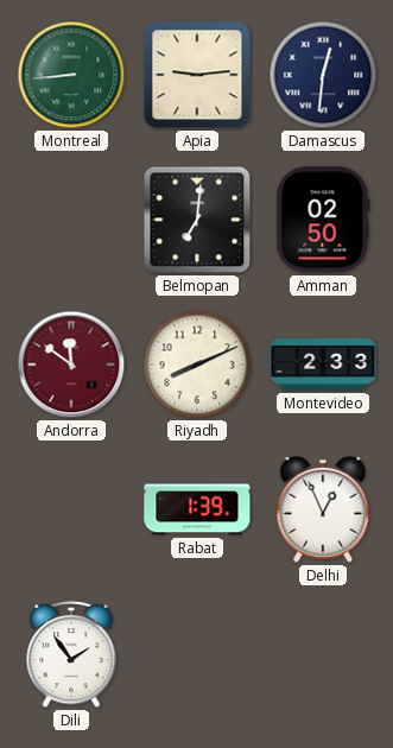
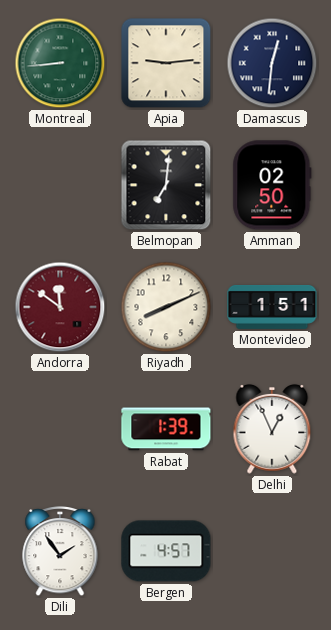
Montevideo: 2:33 -> 1:51 (272, 307)
Bergen: none -> 4:57 (166, 551)
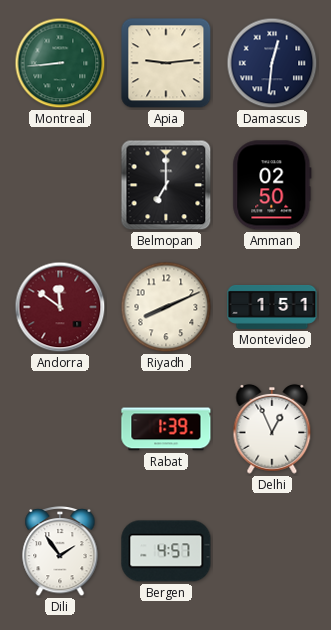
Belmopan: 7:01 -> 7:00 (166, 185)
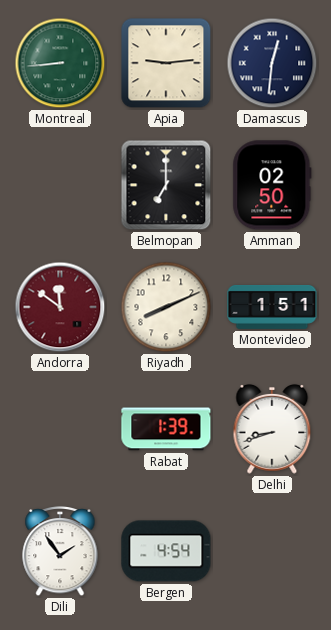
Delhi: 12:56 -> 8:42 (272, 429)
Bergen: 4:57 -> 4:54 (166, 551)
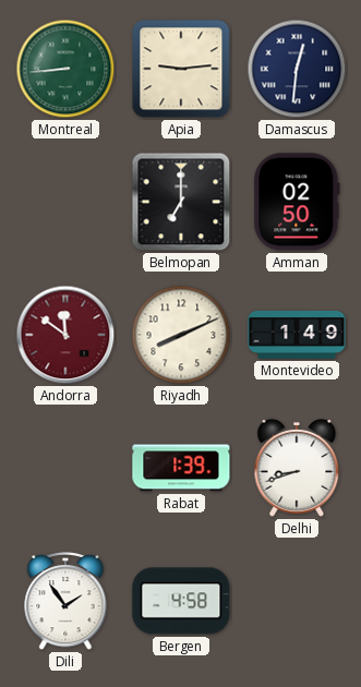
Montevideo: 1:51 -> 1:49 (297, 335)
Bergen: 4:54 -> 4:58 (181, 601)
